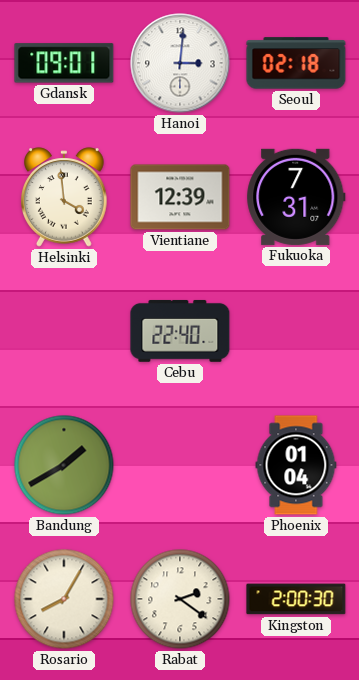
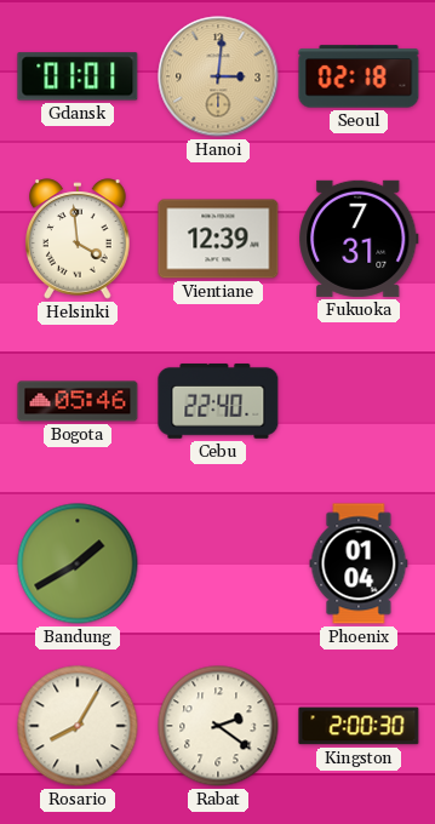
Gdansk: 09:01 -> 01:01 (78, 76)
Hanoi dial: white -> champagne (218, 76)
Bogota: none -> 05:46 (78, 401)
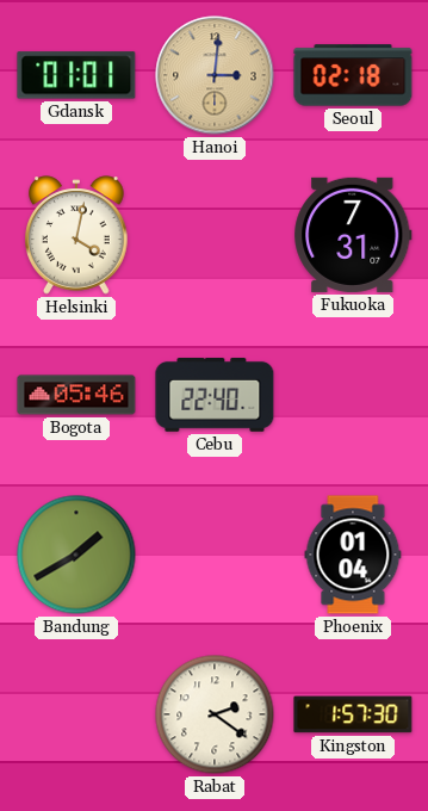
Helsinki: 3:59 -> 4:02 (76, 235)
Vientiane: 12:39 -> none (218, 239)
Rosario: 8:05 -> none (78, 726)
Kingston: 2:00 -> 1:57 (353, 714)
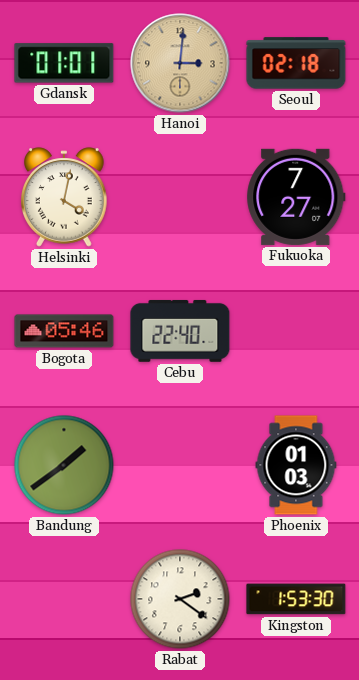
Fukuoka: 7:31 -> 7:27 (296, 197)
Bandung: 1:40 -> 1:39 (64, 465)
Phoenix: 01:04 -> 01:03 (296, 465)
Kingston: 1:57 -> 1:53 (296, 599)
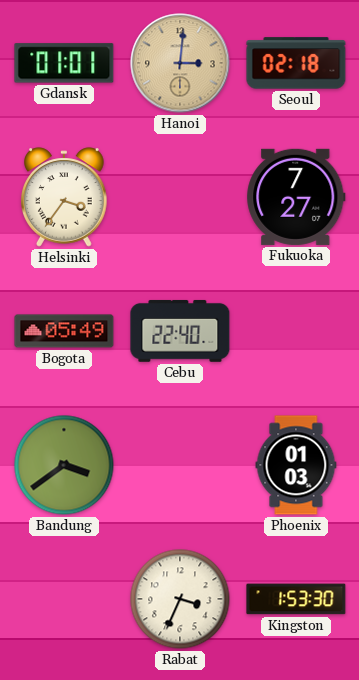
Helsinki: 4:02 -> 3:36 (64, 197)
Bogota: 05:46 -> 05:49 (64, 331)
Bandung: 1:39 -> 3:39 (64, 465)
Rabat: 2:21 -> 3:34 (180, 599)
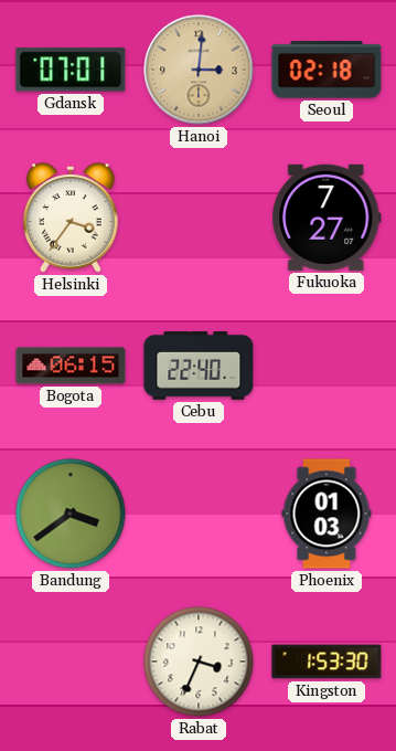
Gdansk: 01:01 -> 07:01 (71, 70)
Bogota: 05:49 -> 06:15 (71, 366)
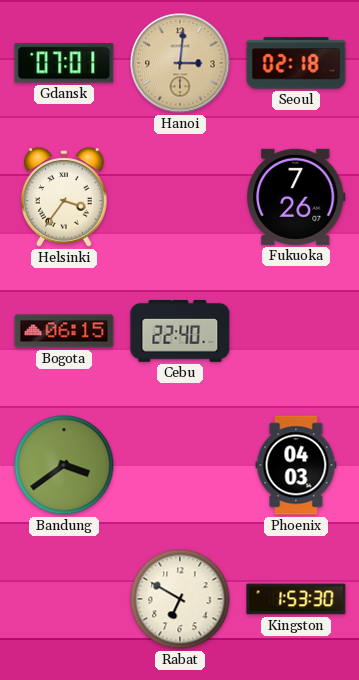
Fukuoka: 7:27 -> 7:26 (296, 197)
Phoenix: 01:03 -> 04:03 (296, 465)
Rabat: 3:34 -> 6:50 (180, 599)
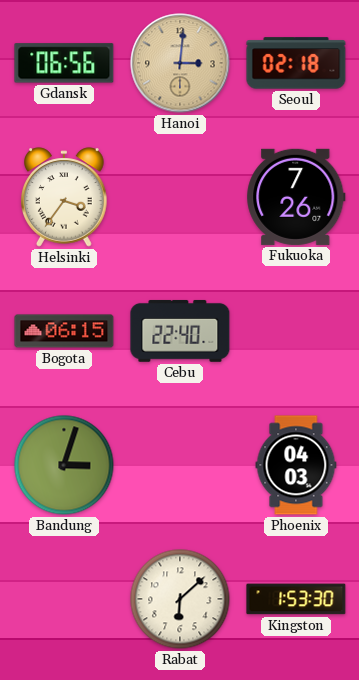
Gdansk: 07:01 -> 06:56 (64, 63)
Bandung: 3:39 -> 3:03 (64, 465)
Rabat: 6:50 -> 6:08 (180, 599)
